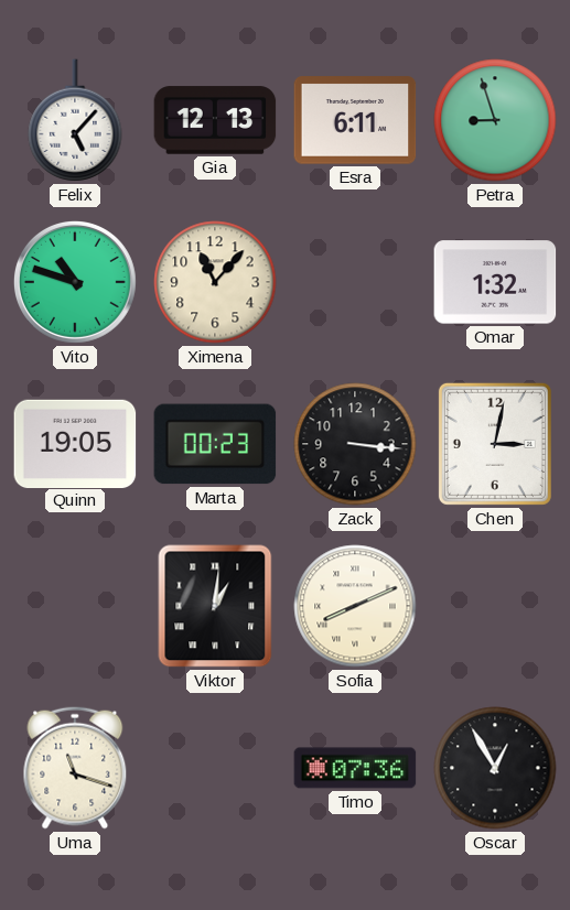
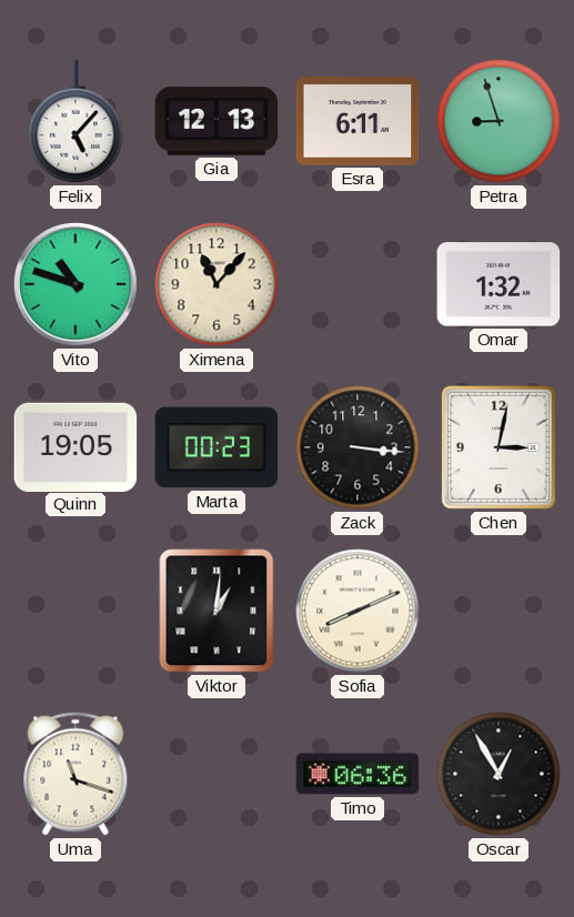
Timo: 07:36 -> 06:36 (358, 774)
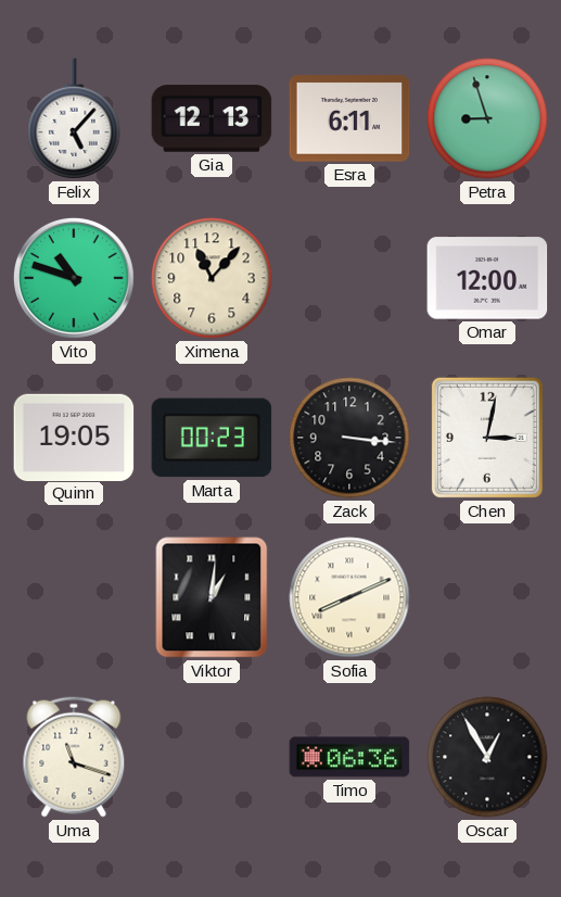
Omar: 1:32 -> 12:00 (487, 278)
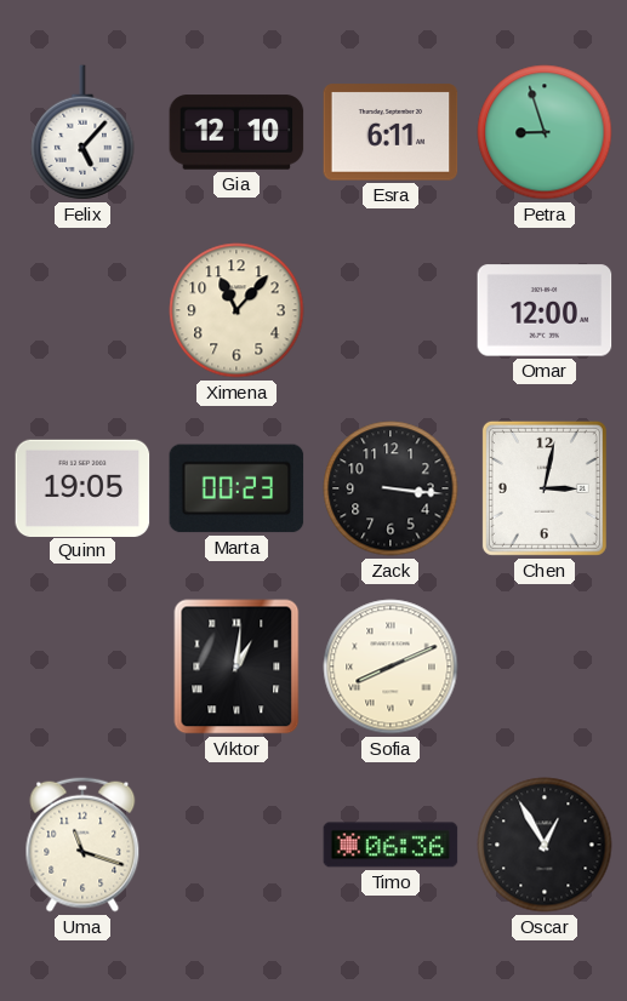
Gia: 12:13 -> 12:10 (236, 132)
Vito: 10:48 -> none (74, 278)
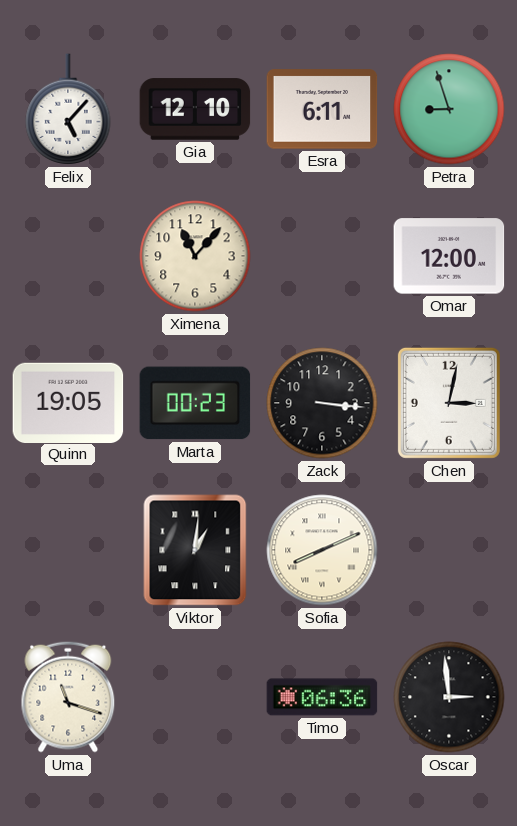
Oscar: 12:55 -> 2:59 (449, 697)
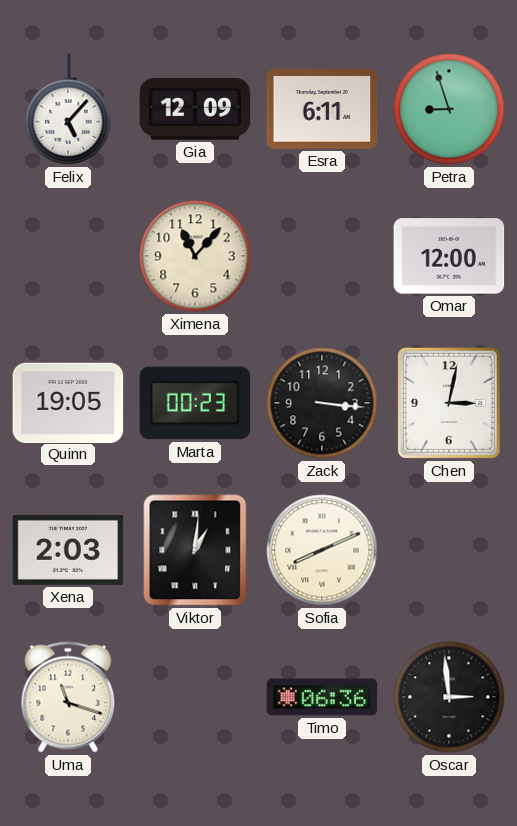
Gia: 12:10 -> 12:09 (195, 109)
Xena: none -> 2:03 (68, 550)
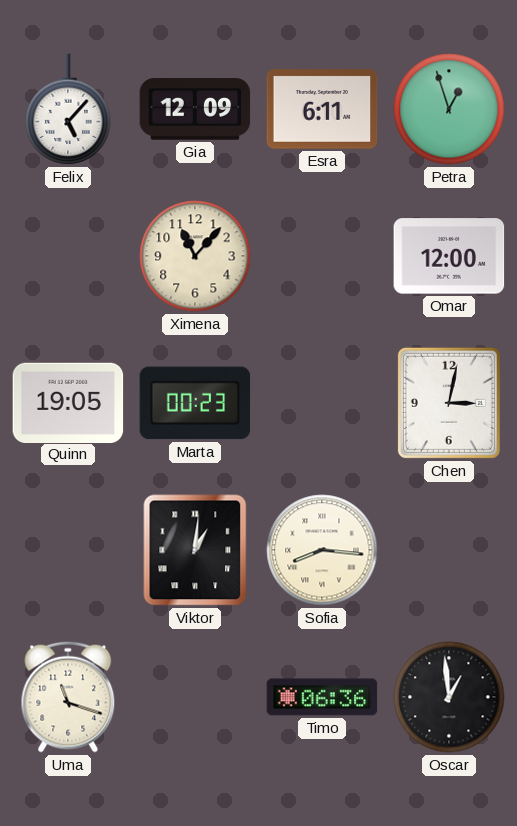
Petra: 8:57 -> 12:57 (449, 109)
Zack: 3:16 -> none (322, 403)
Xena: 2:03 -> none (68, 550)
Sofia: 8:11 -> 8:16 (322, 550)
Oscar: 2:59 -> 12:59 (449, 697)
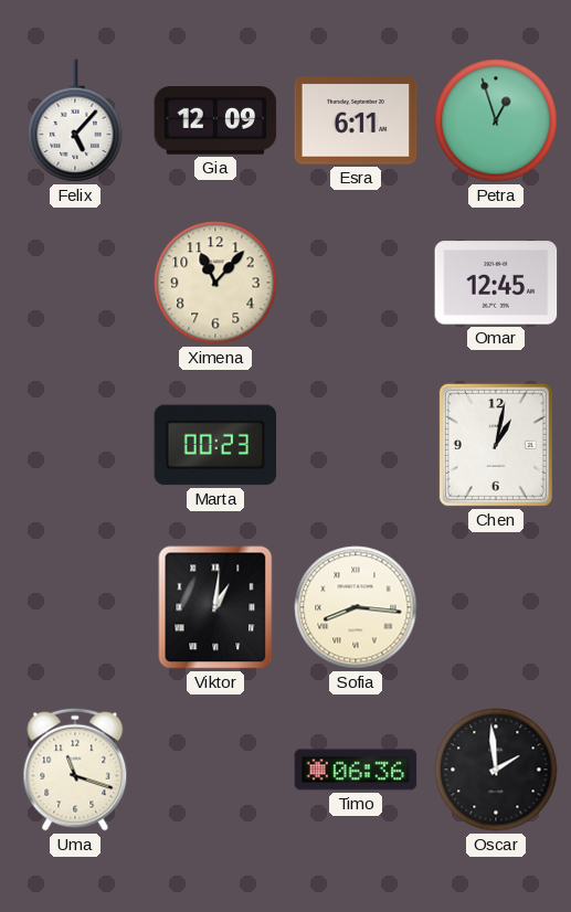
Omar: 12:00 -> 12:45 (496, 283)
Quinn: 19:05 -> none (68, 402)
Chen: 3:02 -> 1:02 (496, 445)
Oscar: 12:59 -> 1:59 (496, 770)
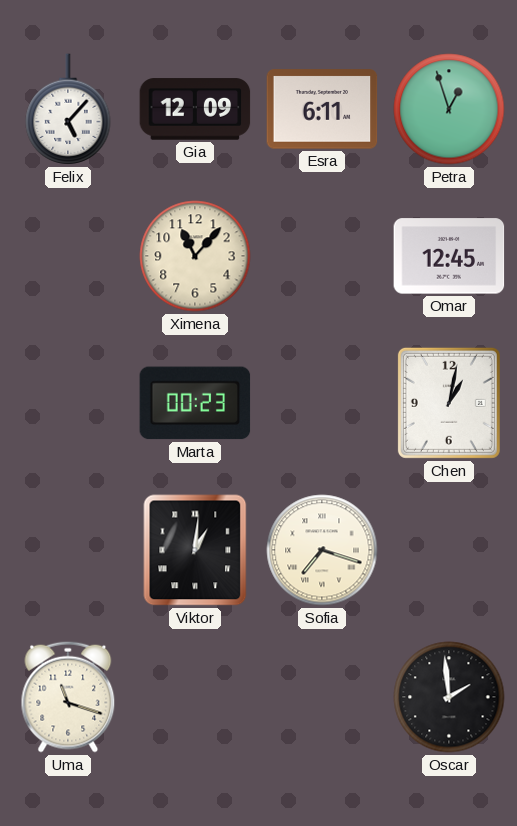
Sofia: 8:16 -> 7:18 (322, 550)
Timo: 06:36 -> none (356, 770)
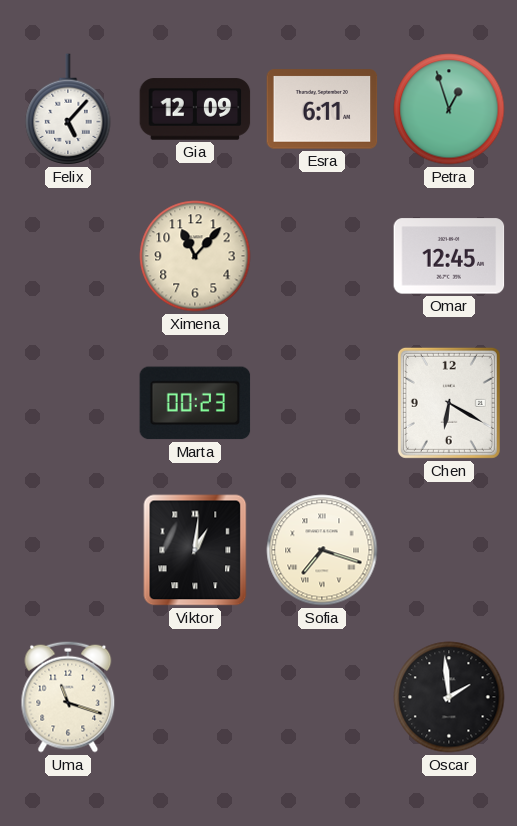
Chen: 1:02 -> 6:20 (449, 403)
